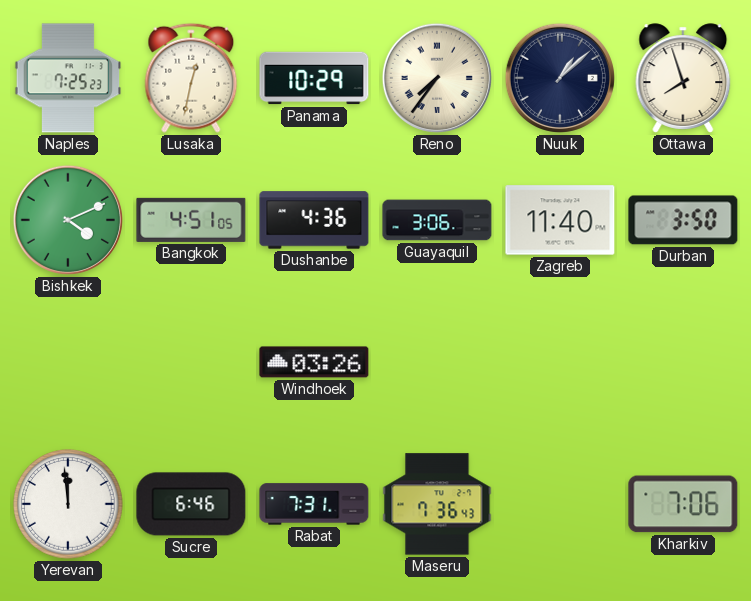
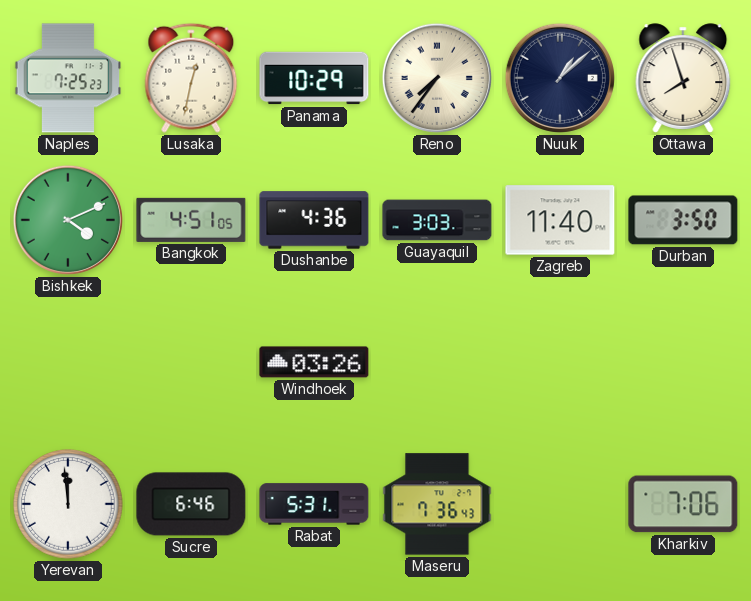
Guayaquil: 3:06 -> 3:03 (437, 220)
Rabat: 7:31 -> 5:31 (314, 504)
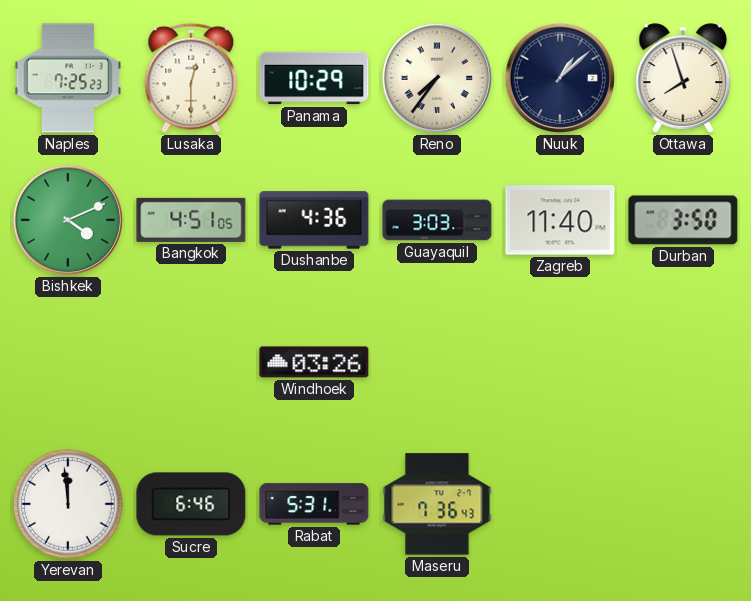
Lusaka: 12:32 -> 12:30 (191, 78)
Kharkiv: 7:06 -> none (683, 504)
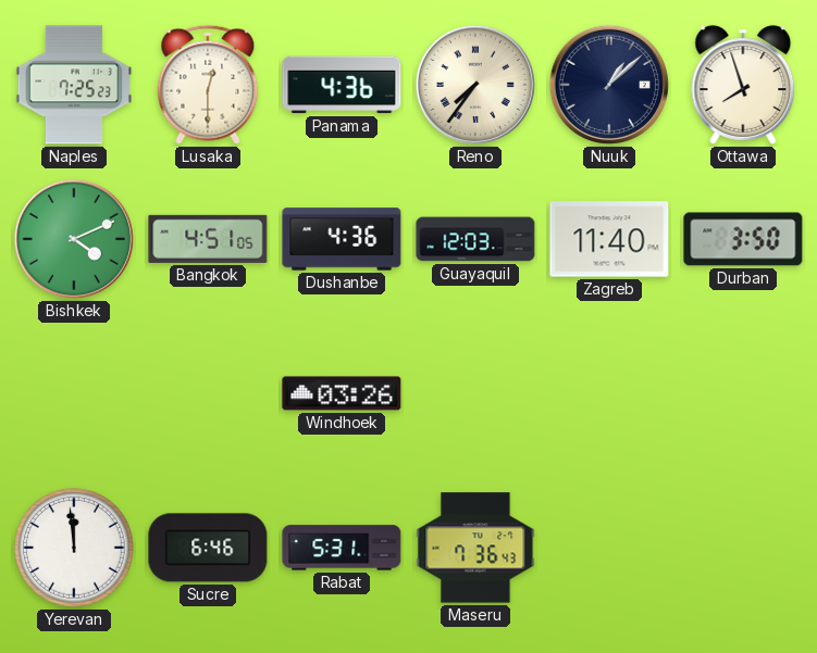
Panama: 10:29 -> 4:36 (342, 85)
Guayaquil: 3:03 -> 12:03 (475, 239)
